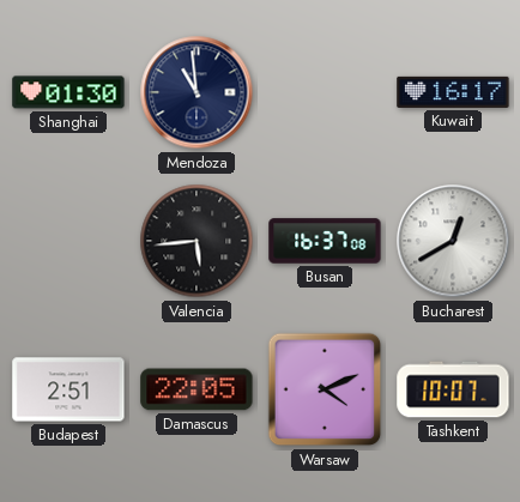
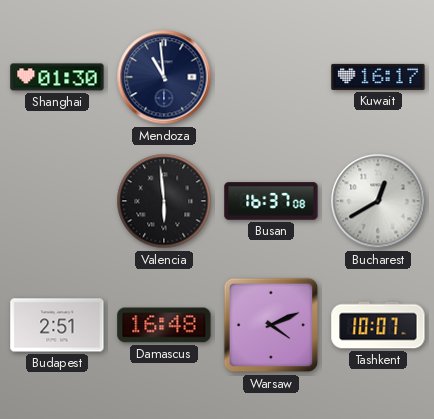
Valencia: 5:44 -> 5:59 (164, 201)
Damascus: 22:05 -> 16:48 (164, 325)
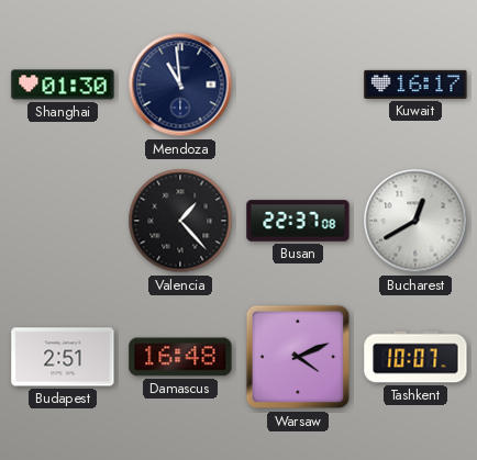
Valencia: 5:59 -> 1:23 (180, 221)
Busan: 16:37 -> 22:37 (298, 221)
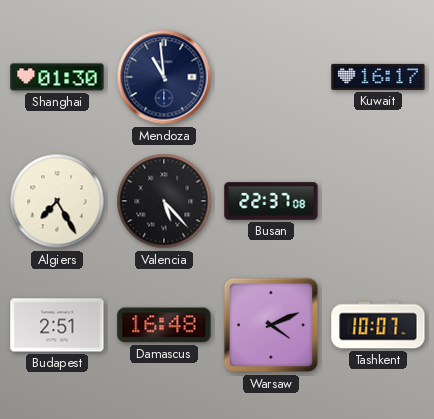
Algiers: none -> 7:25 (57, 201)
Valencia: 1:23 -> 5:23 (164, 201)
Bucharest: 12:40 -> none (415, 221)
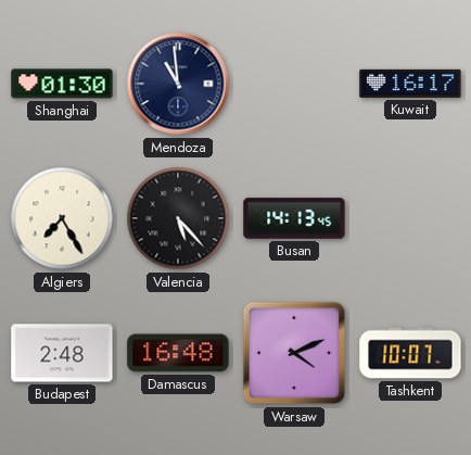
Busan: 22:37 -> 14:13 (294, 218)
Budapest: 2:51 -> 2:48 (62, 353)
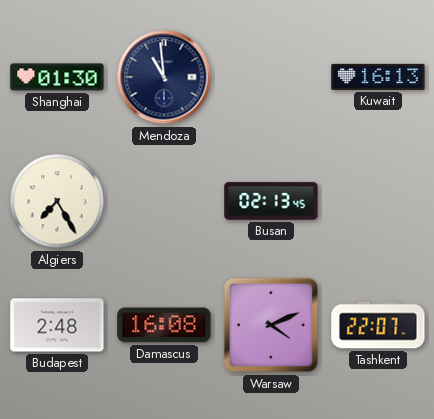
Kuwait: 16:17 -> 16:13 (378, 77)
Valencia: 5:23 -> none (178, 218)
Busan: 14:13 -> 02:13 (271, 201)
Damascus: 16:48 -> 16:08 (164, 325)
Tashkent: 10:07 -> 22:07 (378, 325)
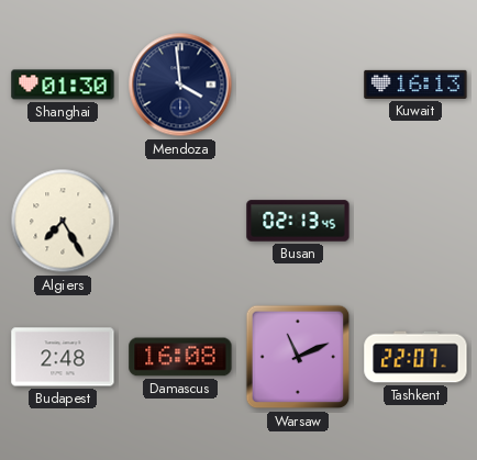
Mendoza: 10:59 -> 3:59 (180, 85)
Warsaw: 4:11 -> 11:11 (298, 357)
